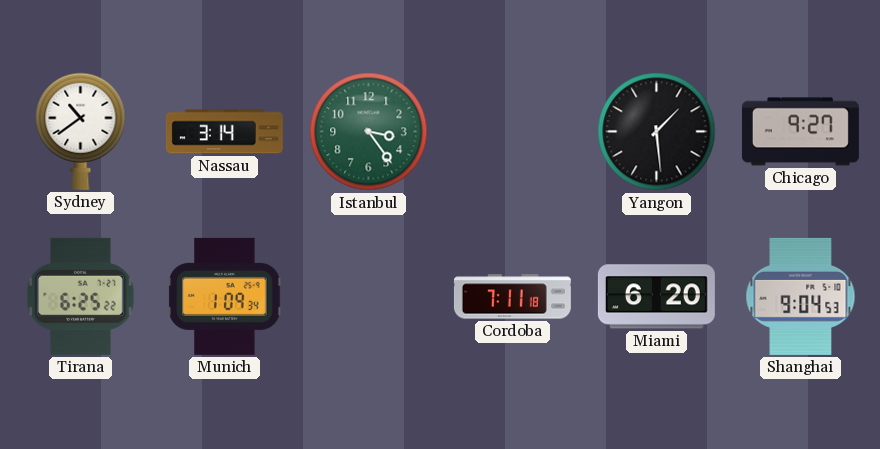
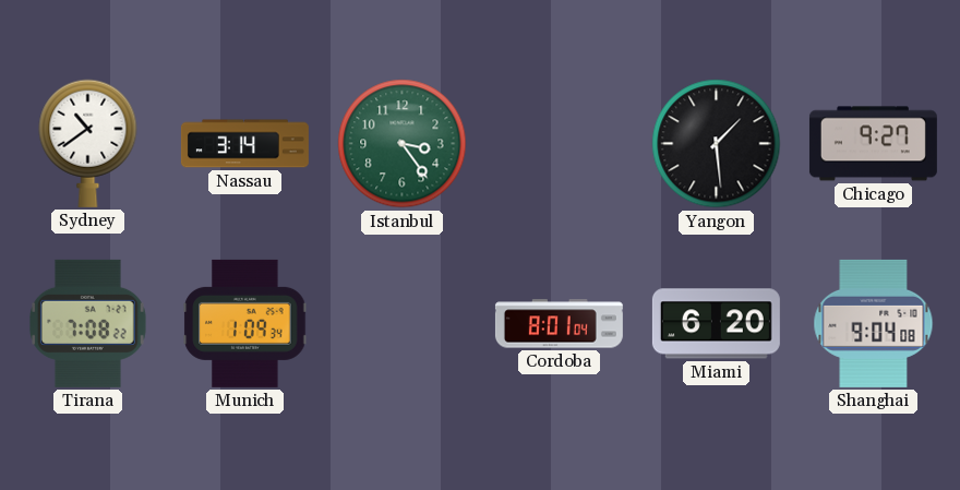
Tirana: 6:25 -> 7:08 (88, 323)
Cordoba: 7:11 -> 8:01 (559, 324)
Shanghai: 9:04:53 -> 9:04:08 (874, 323)
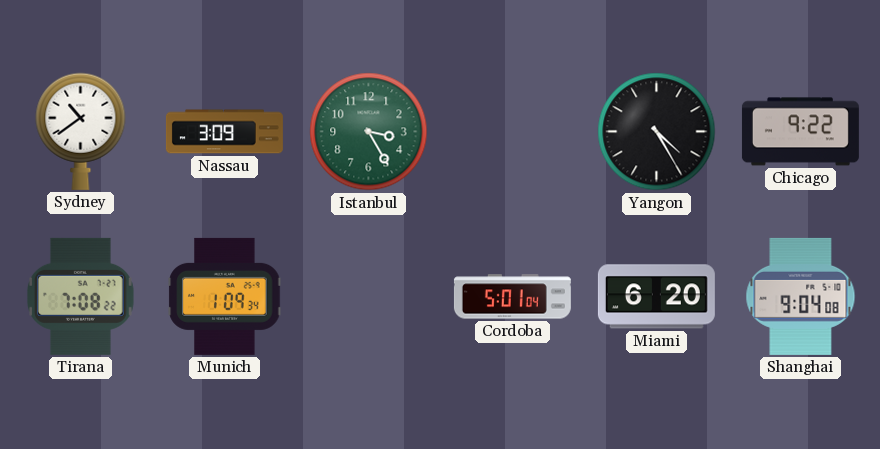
Nassau: 3:14 -> 3:09 (224, 132)
Istanbul: 3:24 -> 3:25 (369, 132)
Yangon: 1:29 -> 4:25 (657, 132)
Chicago: 9:27 -> 9:22 (800, 132)
Cordoba: 8:01 -> 5:01 (512, 297)
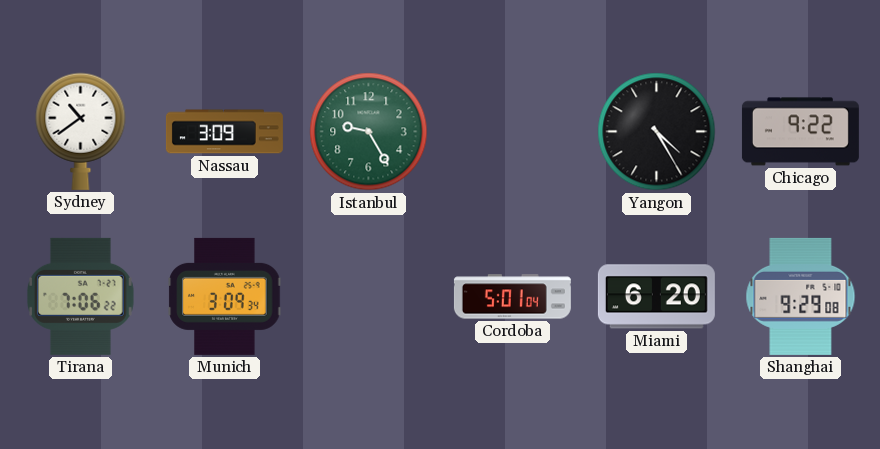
Istanbul: 3:25 -> 9:25 (369, 132)
Tirana: 7:08 -> 7:06 (81, 296)
Munich: 1:09 -> 3:09 (225, 296)
Shanghai: 9:04 -> 9:29 (801, 296)
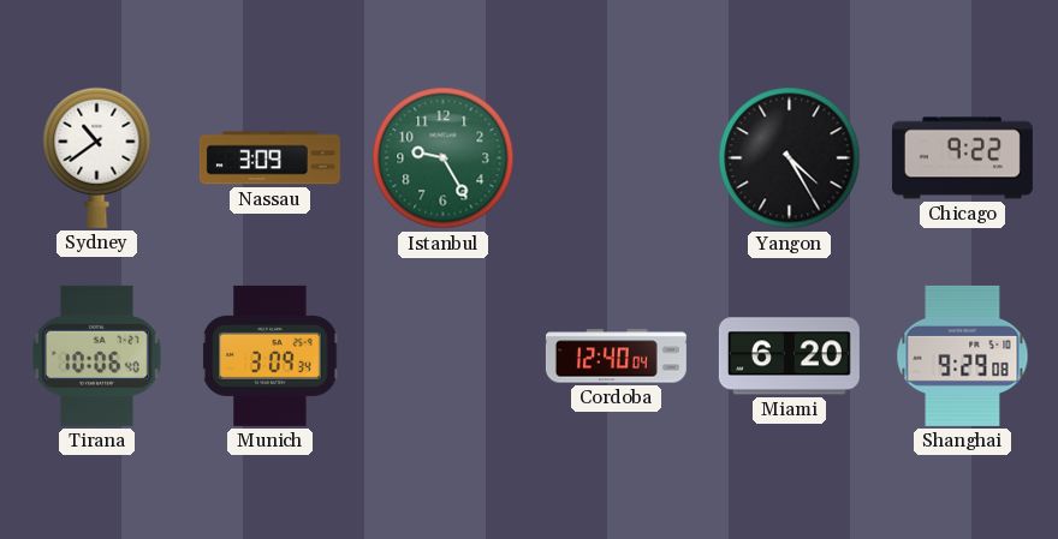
Tirana: 7:06 -> 10:06 (97, 355)
Cordoba: 5:01 -> 12:40 (616, 357)
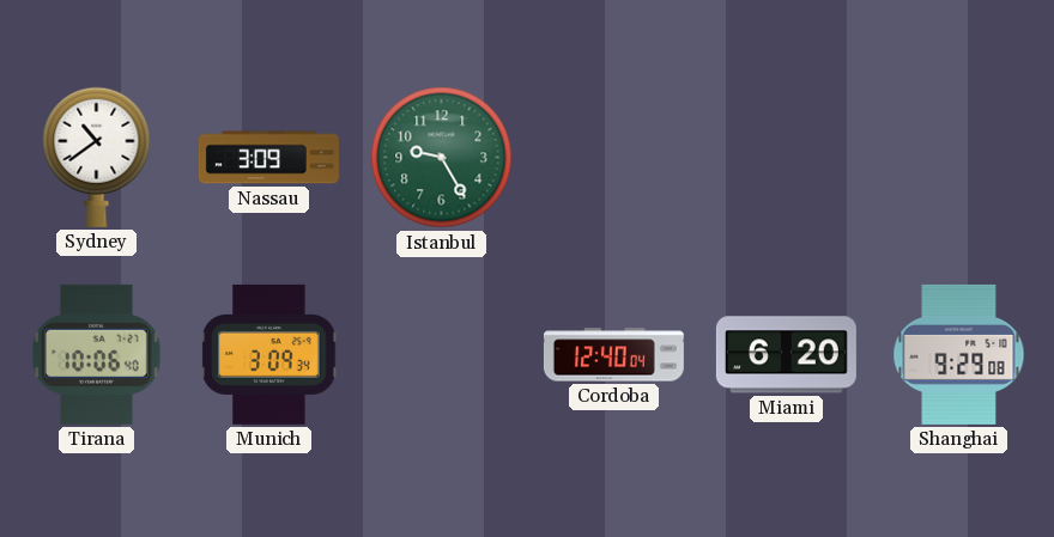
Yangon: 4:25 -> none (790, 158)
Chicago: 9:22 -> none (962, 158)
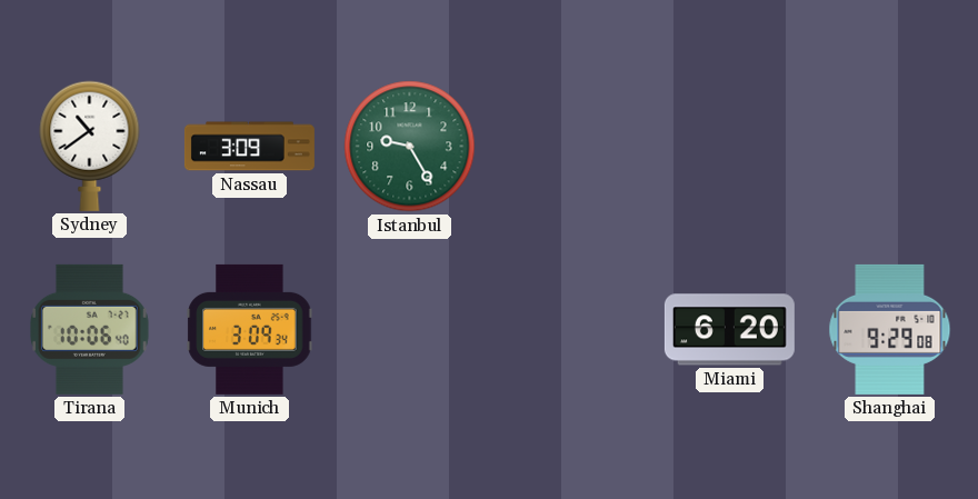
Cordoba: 12:40 -> none (613, 355)
